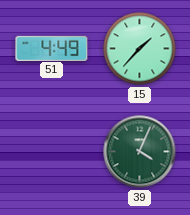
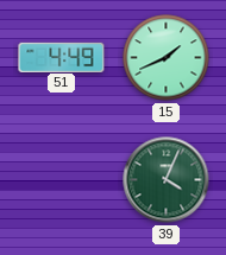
15: 1:37 -> 1:41 (167, 58)
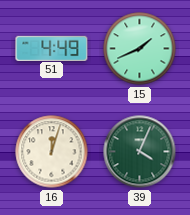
16: none -> 12:03 (52, 152)
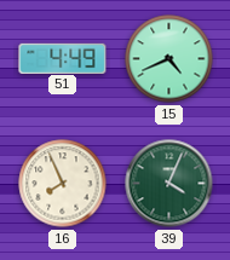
15: 1:41 -> 4:41 (169, 59)
16: 12:03 -> 7:56 (63, 184)
